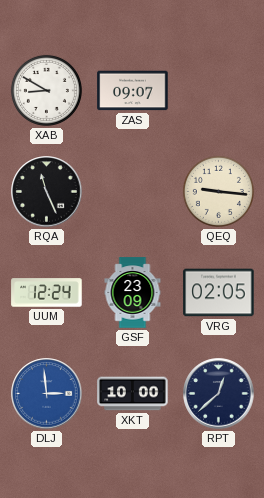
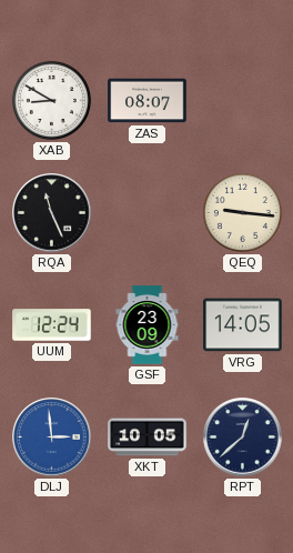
ZAS: 09:07 -> 08:07 (148, 101)
VRG: 02:05 -> 14:05 (243, 325)
XKT: 10:00 -> 10:05 (148, 438)
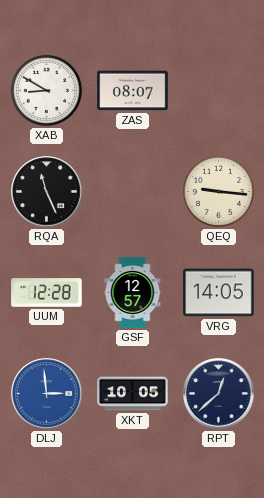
UUM: 12:24 -> 12:28 (47, 293)
GSF: 23:09 -> 12:57 (133, 293)
